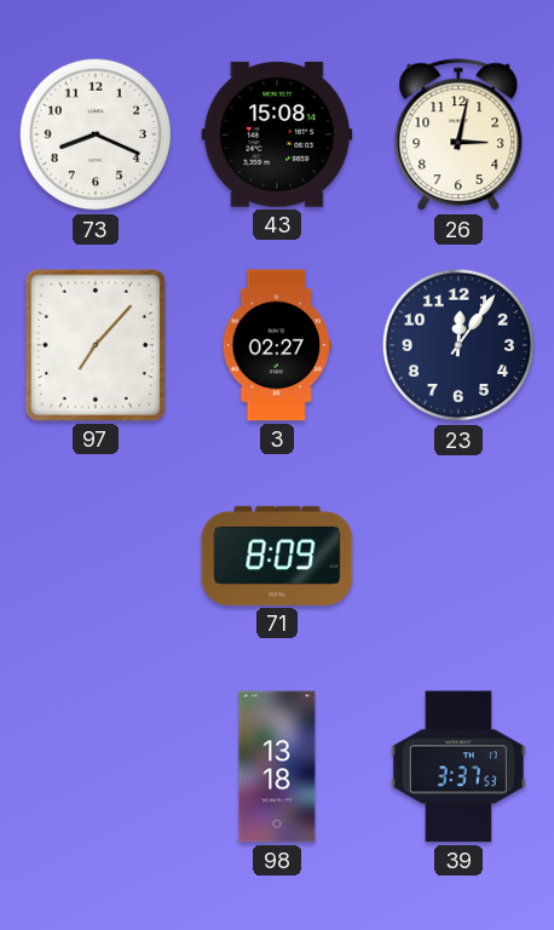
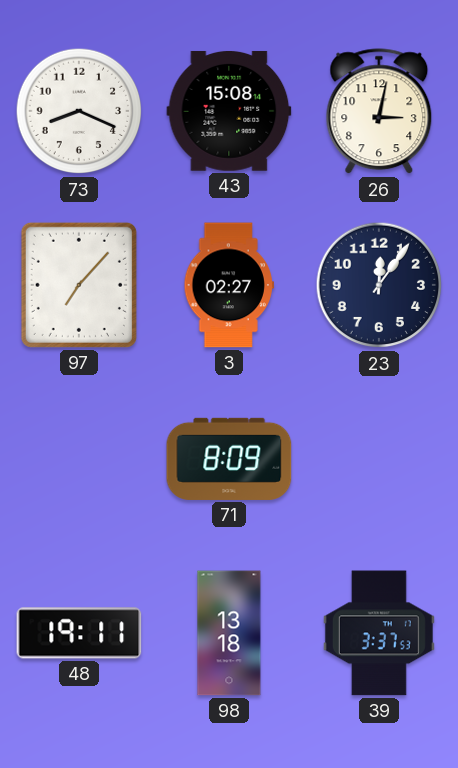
48: none -> 19:11 (79, 633)
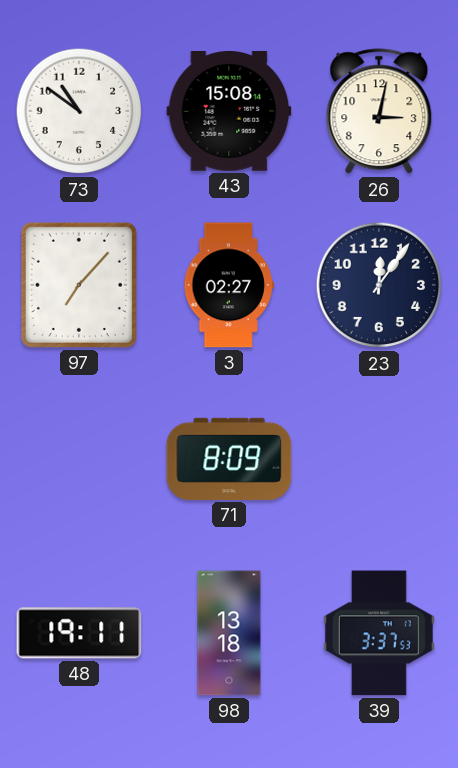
73: 8:19 -> 10:51 (79, 111)
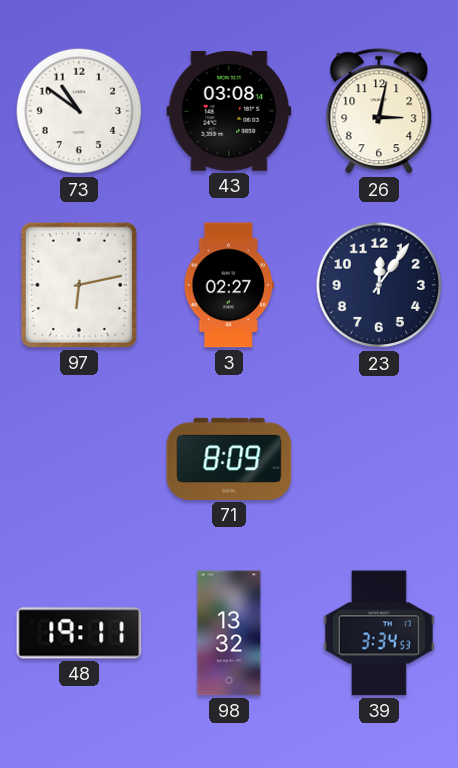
43: 15:08 -> 03:08 (229, 111)
97: 7:07 -> 6:13 (79, 285)
98: 13:18 -> 13:32 (229, 633)
39: 3:37 -> 3:34 (379, 633)
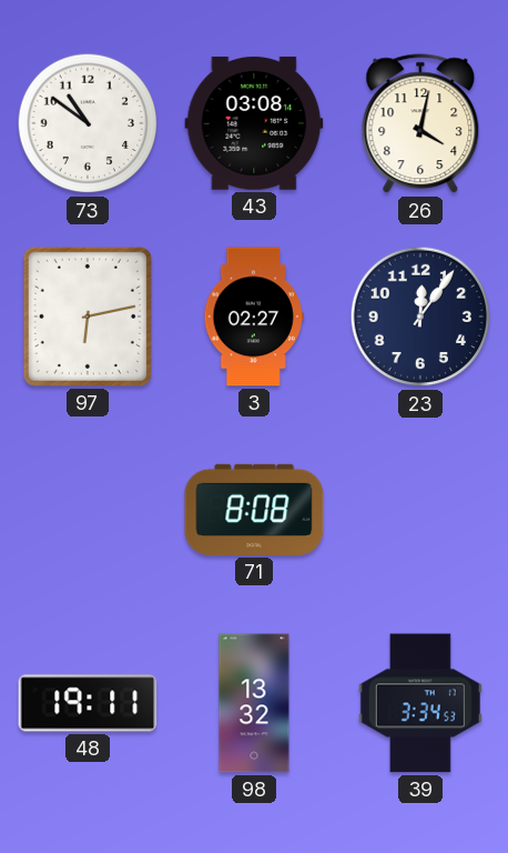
26: 3:02 -> 4:02 (420, 124)
71: 8:09 -> 8:08 (254, 510)
